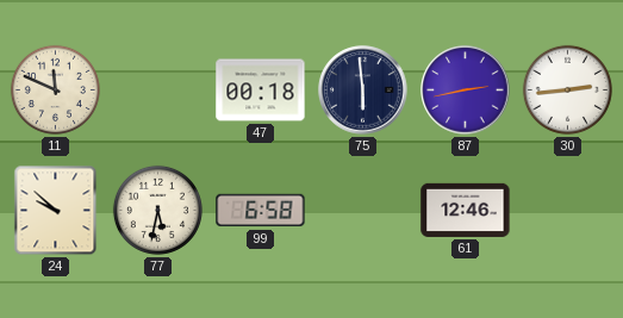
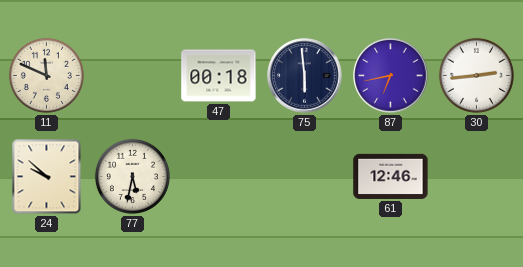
87: 2:43 -> 6:43 (391, 76)
99: 6:58 -> none (261, 211)
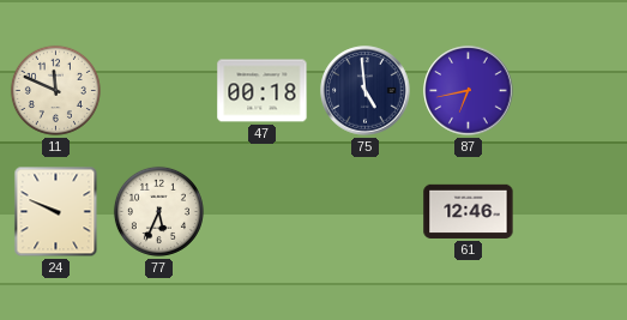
75: 5:59 -> 4:59 (366, 91)
30: 2:44 -> none (476, 75)
24: 9:52 -> 9:49 (56, 212)
77: 5:32 -> 5:34 (158, 211)
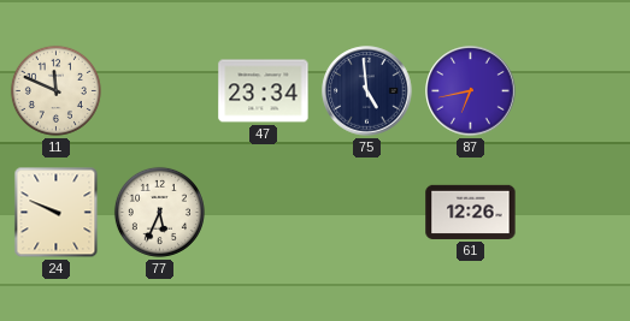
47: 00:18 -> 23:34 (264, 91)
61: 12:46 -> 12:26 (471, 212)
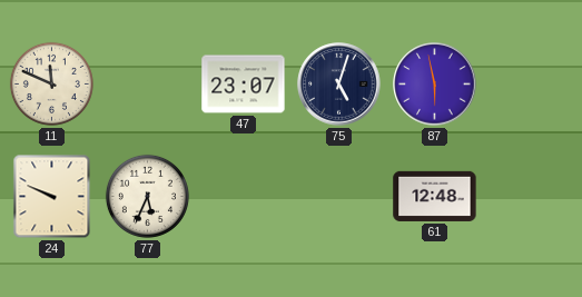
47: 23:34 -> 23:07 (244, 85)
75: 4:59 -> 5:03 (339, 85)
87: 6:43 -> 5:58 (435, 85)
61: 12:26 -> 12:48 (435, 196)
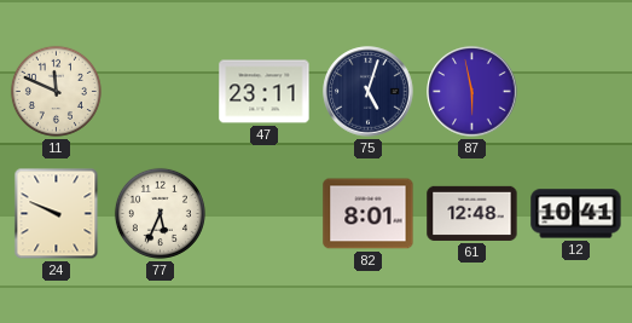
47: 23:07 -> 23:11 (265, 92)
82: none -> 8:01 (369, 214)
12: none -> 10:41 (576, 214)
